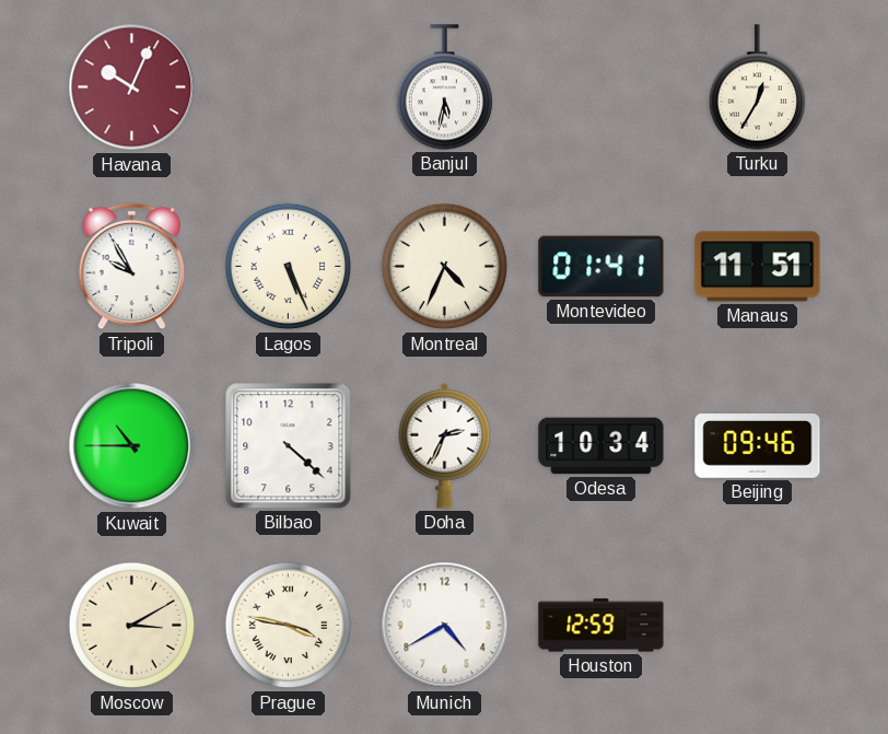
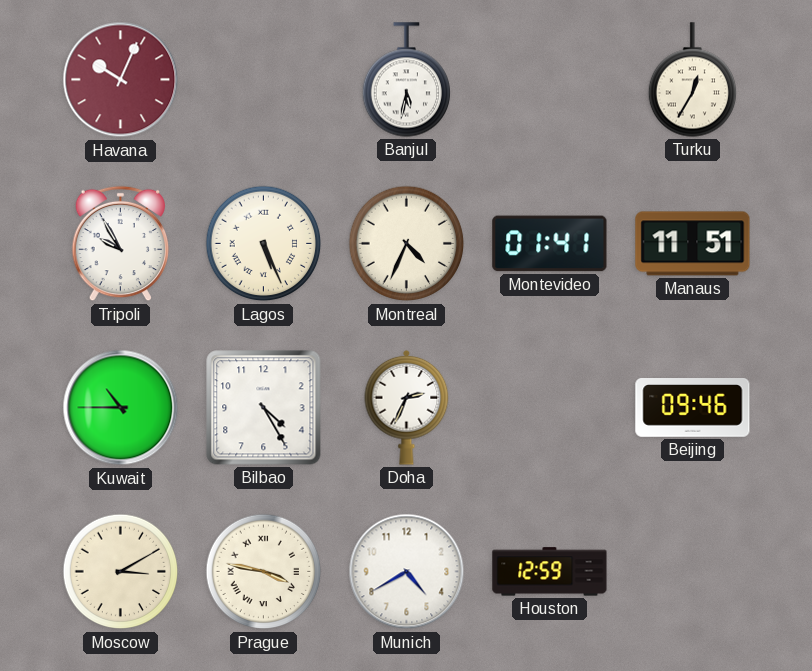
Bilbao: 4:22 -> 4:25 (264, 408)
Odesa: 10:34 -> none (601, 446)
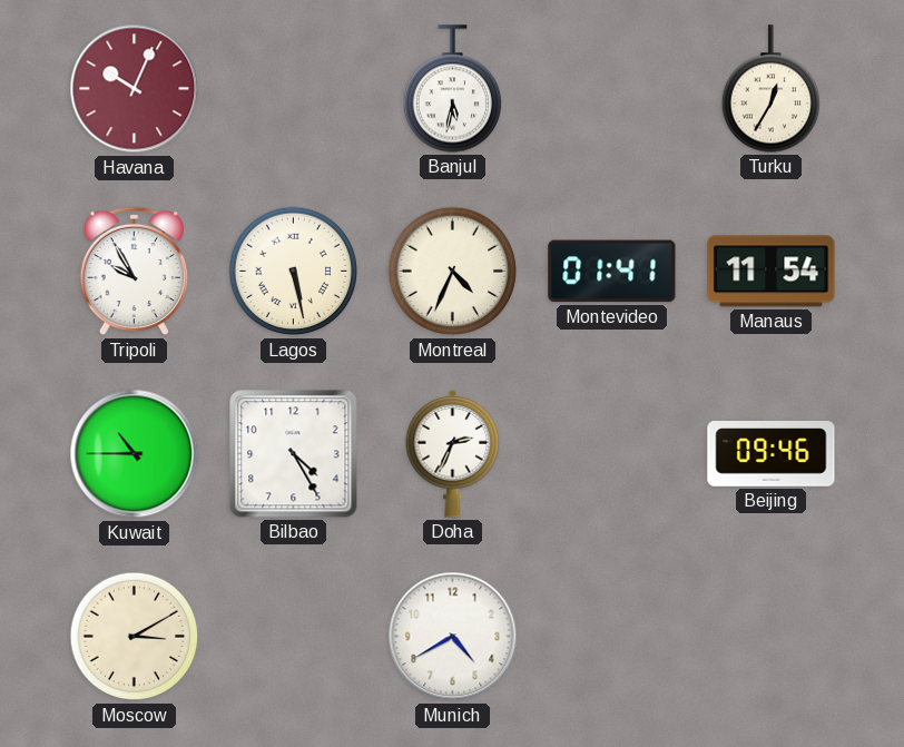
Lagos: 5:26 -> 5:28 (294, 272)
Manaus: 11:51 -> 11:54 (772, 272)
Prague: 3:47 -> none (264, 572)
Houston: 12:59 -> none (550, 572)
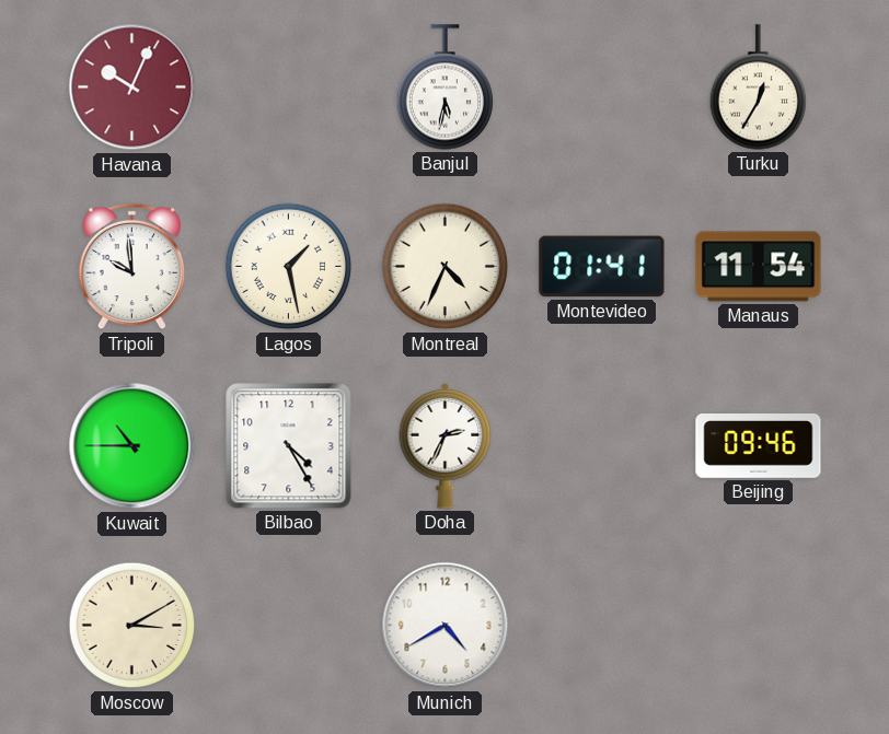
Tripoli: 9:55 -> 9:59 (132, 267)
Lagos: 5:28 -> 1:28 (289, 267)
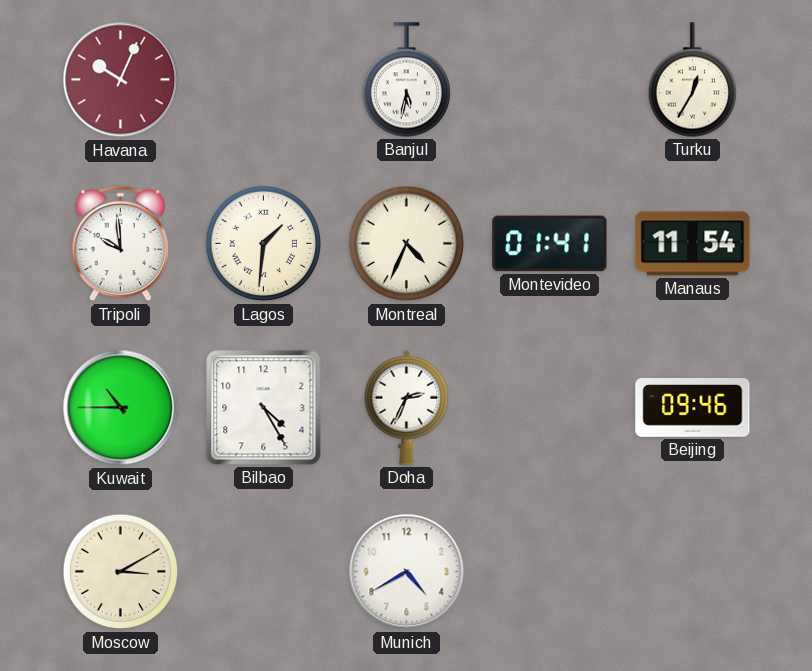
Lagos: 1:28 -> 1:31 (264, 244)
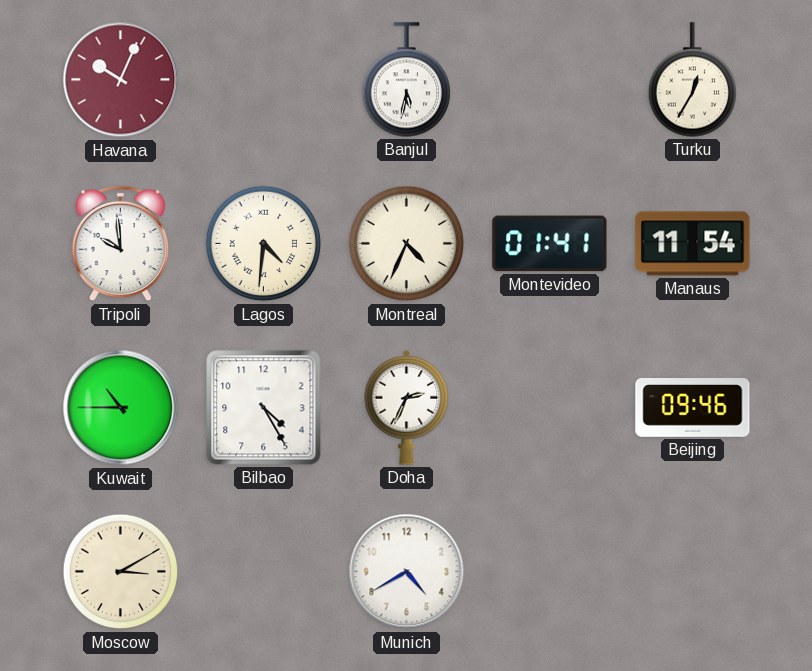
Lagos: 1:31 -> 4:31 (264, 244)
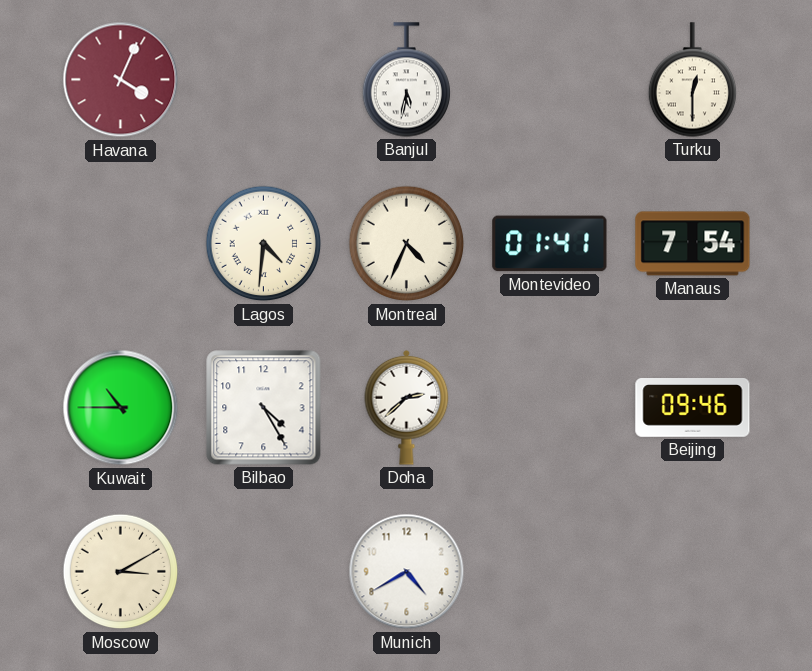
Havana: 10:04 -> 4:04 (121, 80)
Turku: 12:35 -> 12:30 (692, 80)
Tripoli: 9:59 -> none (121, 244)
Manaus: 11:54 -> 7:54 (693, 244)
Doha: 2:34 -> 2:38 (407, 407)
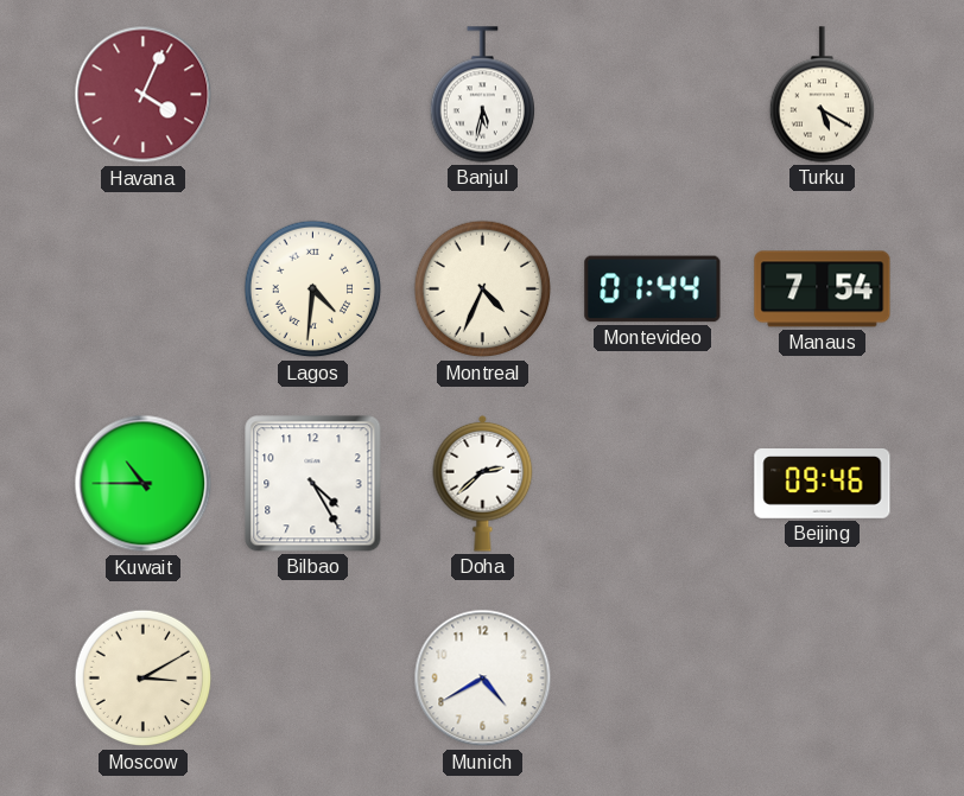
Turku: 12:30 -> 5:20 (822, 95)
Montevideo: 01:41 -> 01:44 (653, 289)
